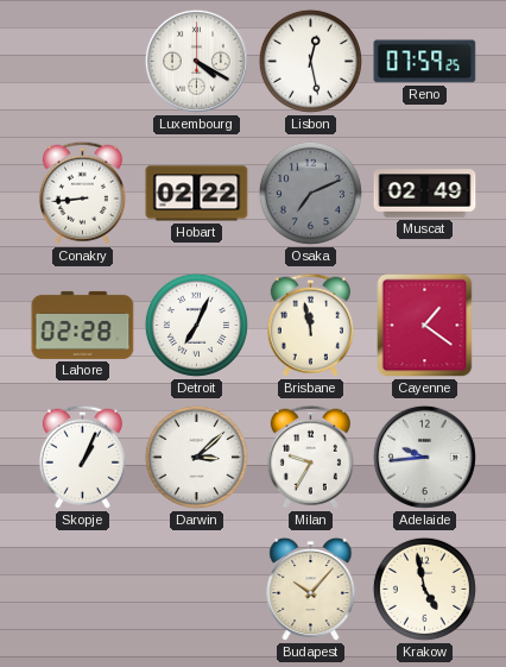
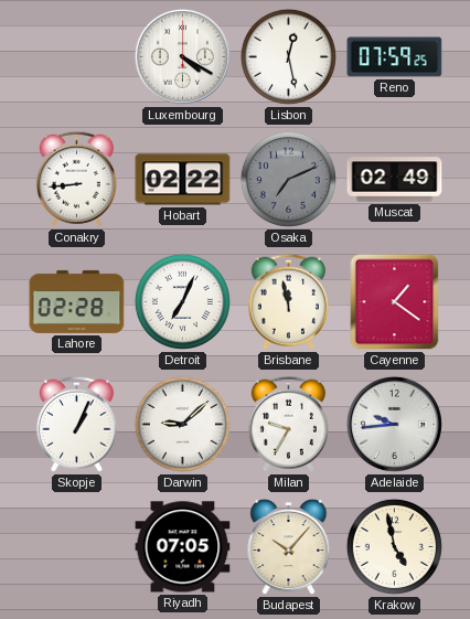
Darwin: 3:08 -> 9:08 (182, 424)
Riyadh: none -> 07:05 (183, 547)
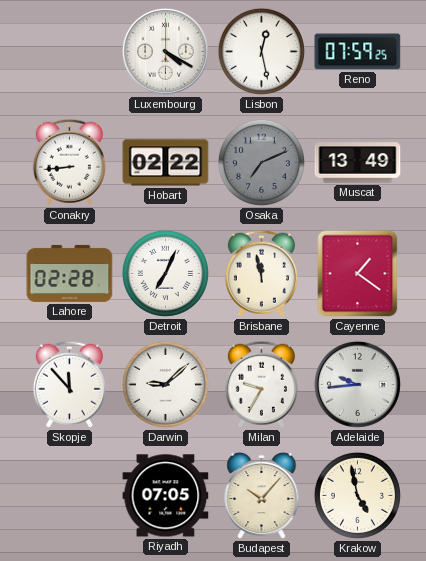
Muscat: 02:49 -> 13:49 (358, 163)
Skopje: 1:04 -> 11:53 (69, 384)
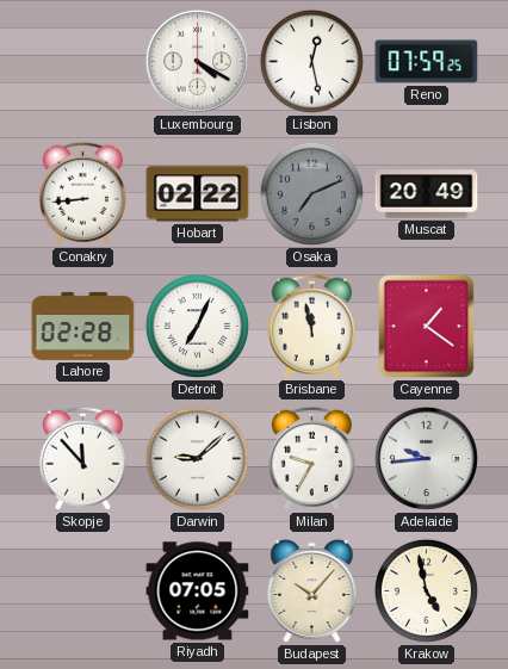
Muscat: 13:49 -> 20:49 (427, 194)
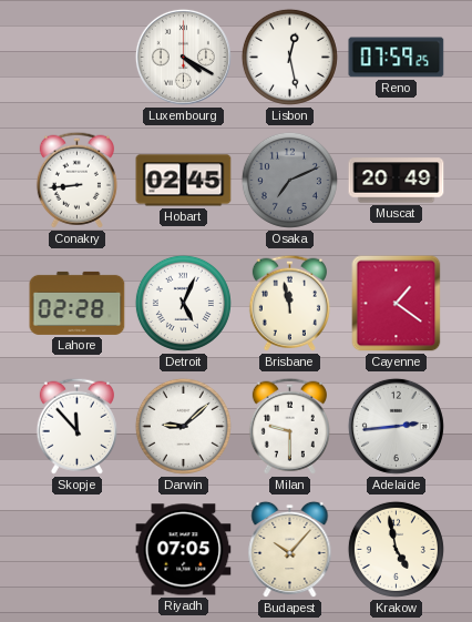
Hobart: 02:22 -> 02:45 (184, 181)
Detroit: 7:04 -> 5:04 (183, 303)
Milan: 9:35 -> 9:30 (289, 426)
Adelaide: 9:44 -> 2:44 (396, 426)
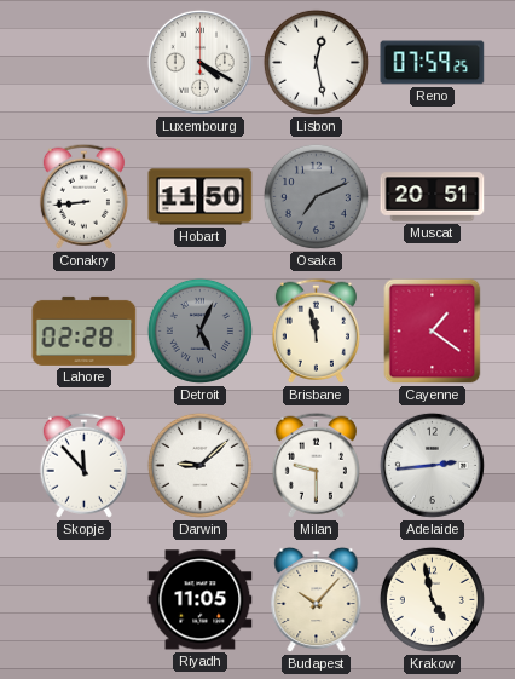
Hobart: 02:45 -> 11:50 (201, 197)
Muscat: 20:49 -> 20:51 (433, 197)
Detroit dial: white -> grey (199, 330)
Riyadh: 07:05 -> 11:05 (201, 600)
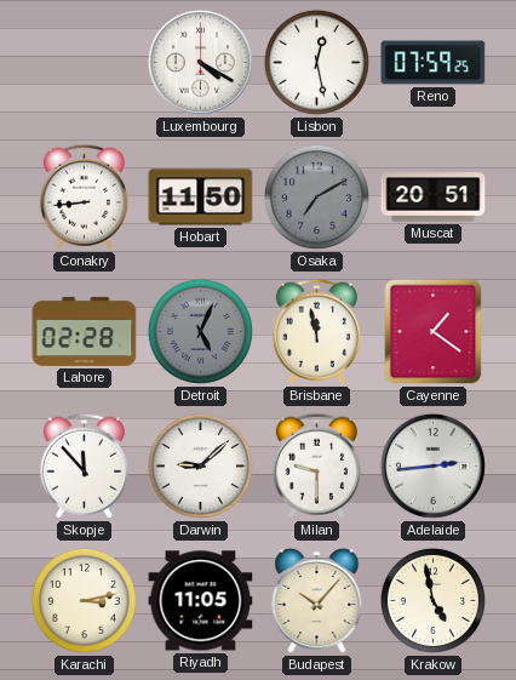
Osaka: 7:11 -> 7:10 (316, 196)
Karachi: none -> 3:13 (84, 600)
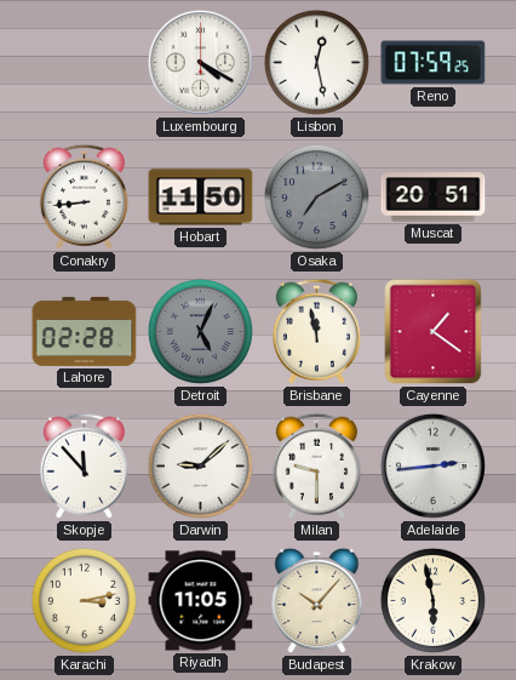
Krakow: 4:58 -> 5:58 (432, 600)
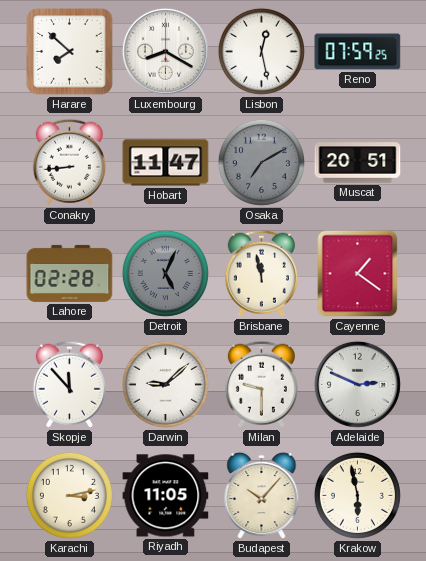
Harare: none -> 7:52 (70, 52)
Luxembourg: 4:20 -> 8:20 (165, 51)
Hobart: 11:50 -> 11:47 (166, 163)
Adelaide: 2:44 -> 2:49 (357, 384)
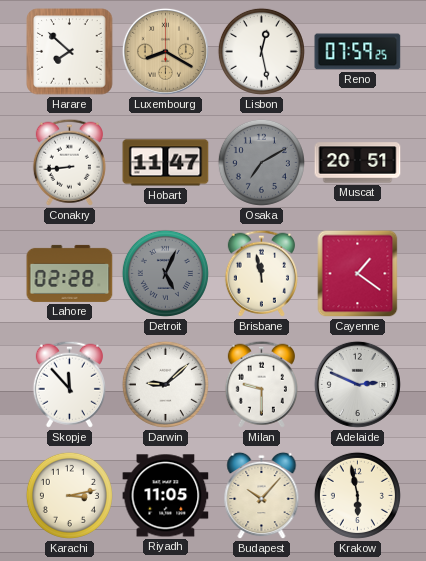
Luxembourg dial: white -> champagne (165, 51)
